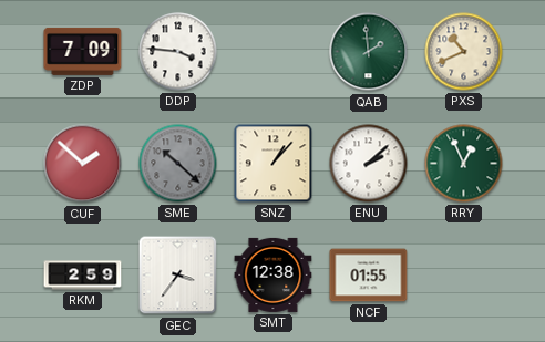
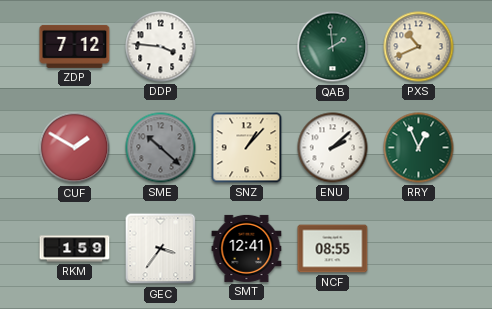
ZDP: 7:09 -> 7:12 (75, 46)
CUF: 1:52 -> 1:50 (75, 148)
RKM: 2:59 -> 1:59 (75, 249)
SMT: 12:38 -> 12:41 (247, 248)
NCF: 01:55 -> 08:55 (333, 249)
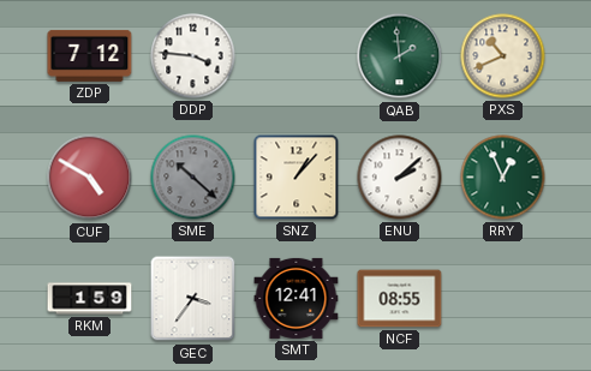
CUF: 1:50 -> 4:50 (90, 178)
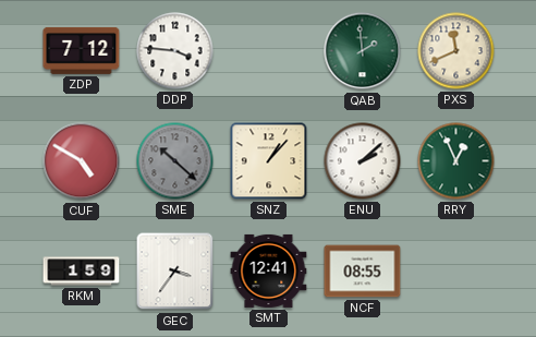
PXS: 10:41 -> 11:41 (456, 51)
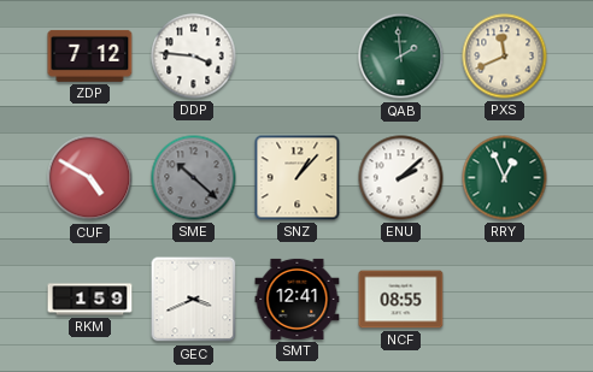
GEC: 3:36 -> 3:41 (194, 300)
